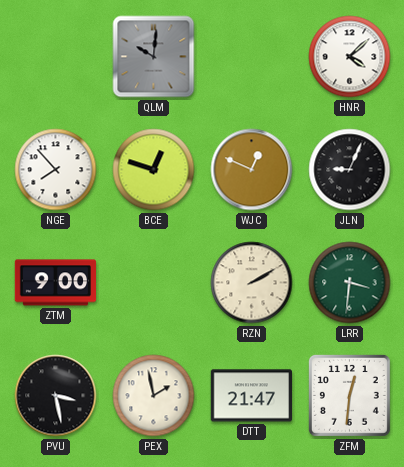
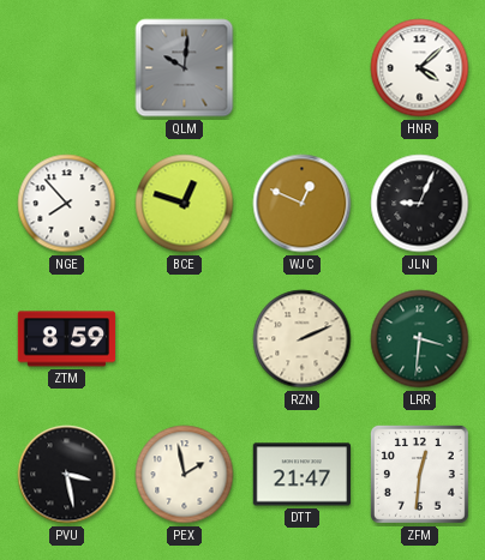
ZTM: 9:00 -> 8:59 (67, 339)
RZN: 2:10 -> 2:11 (303, 339)
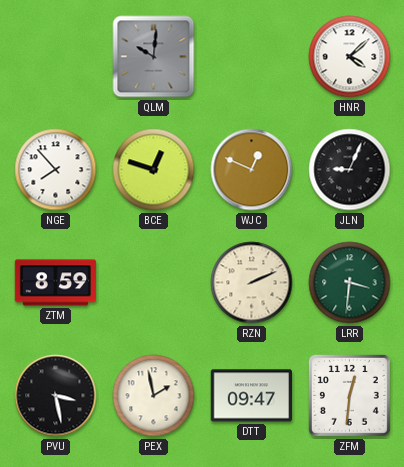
DTT: 21:47 -> 09:47 (251, 396)
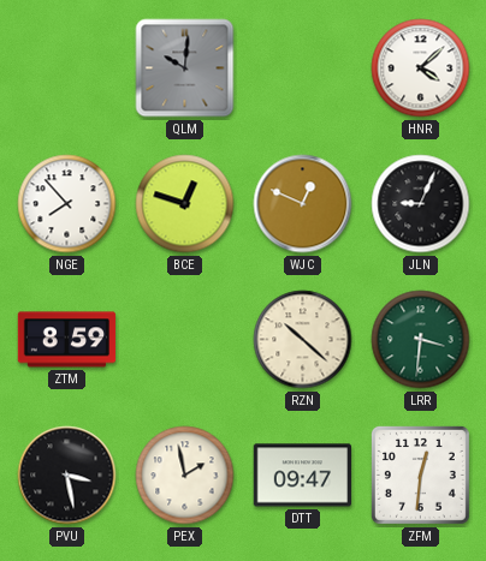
RZN: 2:11 -> 10:22 (303, 340)
